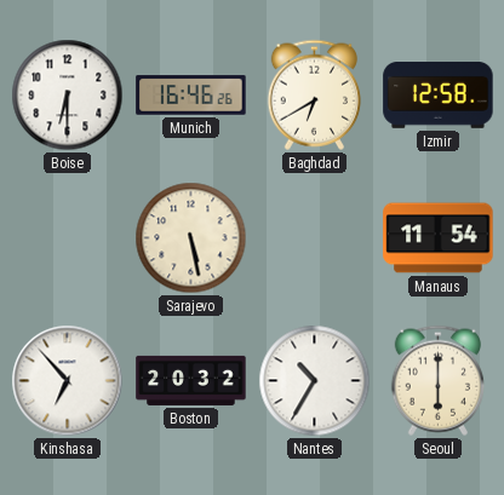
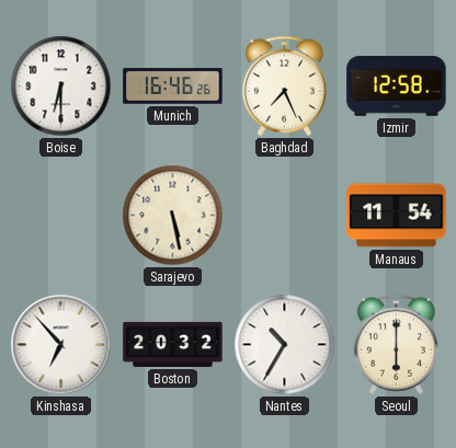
Baghdad: 6:40 -> 7:26 (284, 85)
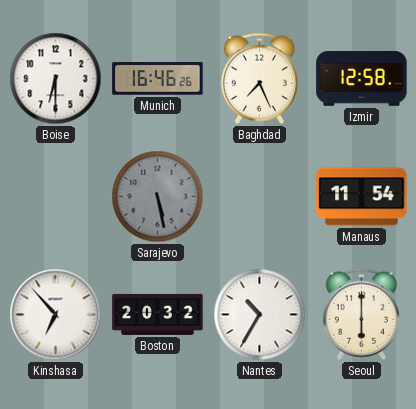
Sarajevo dial: cream -> grey (158, 197)
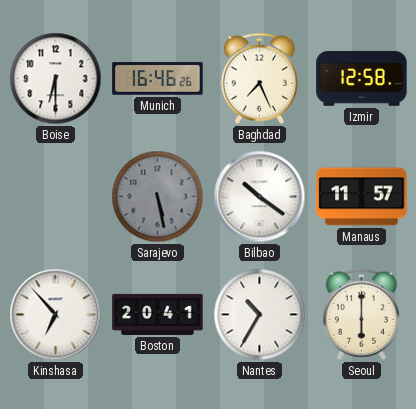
Bilbao: none -> 10:21 (260, 197)
Manaus: 11:54 -> 11:57 (362, 197)
Boston: 20:32 -> 20:41 (158, 314)
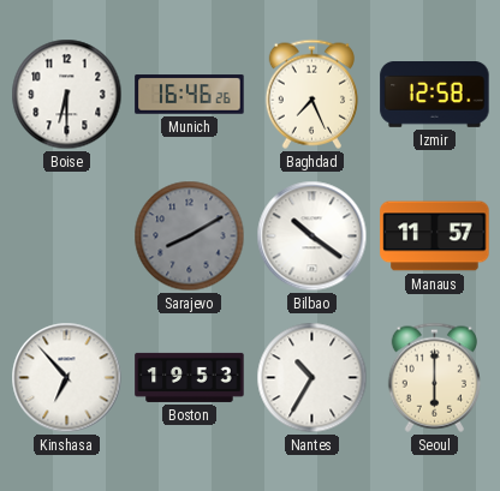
Sarajevo: 5:28 -> 8:10 (190, 236)
Boston: 20:41 -> 19:53 (190, 377)
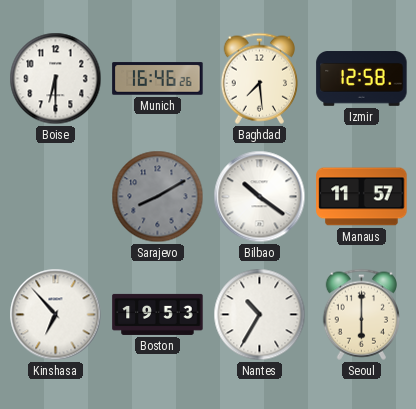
Baghdad: 7:26 -> 7:29 (259, 78)
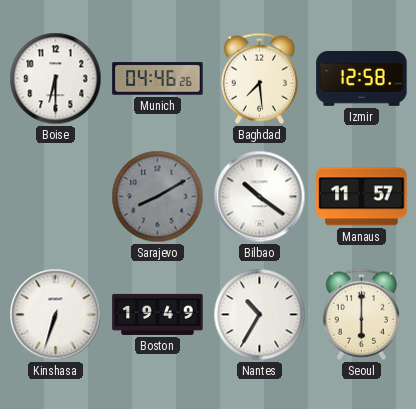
Munich: 16:46 -> 04:46 (158, 79)
Kinshasa: 6:53 -> 6:33 (56, 315)
Boston: 19:53 -> 19:49 (158, 314)
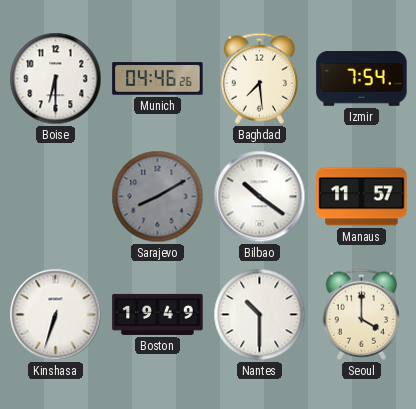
Izmir: 12:58 -> 7:54 (362, 79)
Nantes: 10:35 -> 10:30 (260, 315)
Seoul: 6:00 -> 4:00 (361, 314)
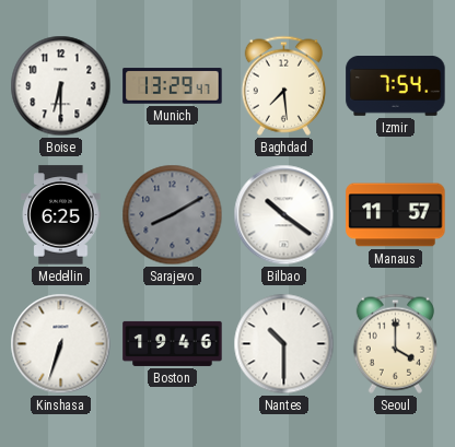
Munich: 04:46 -> 13:29 (173, 86)
Medellin: none -> 6:25 (61, 215)
Boston: 19:49 -> 19:46 (173, 343)
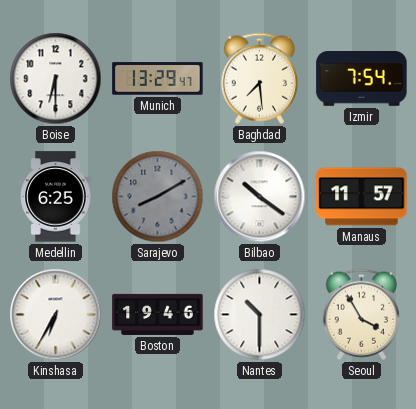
Kinshasa: 6:33 -> 6:35 (56, 315)
Seoul: 4:00 -> 3:55 (361, 314)
